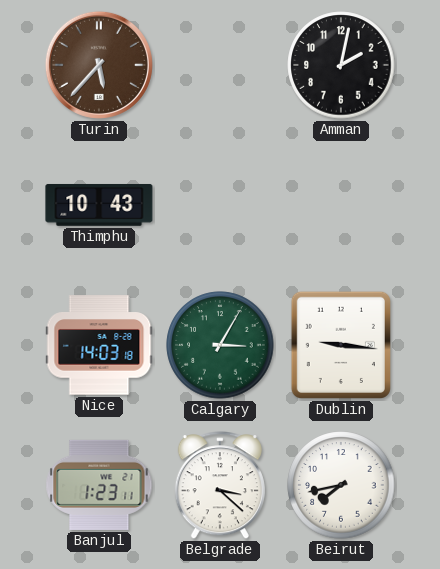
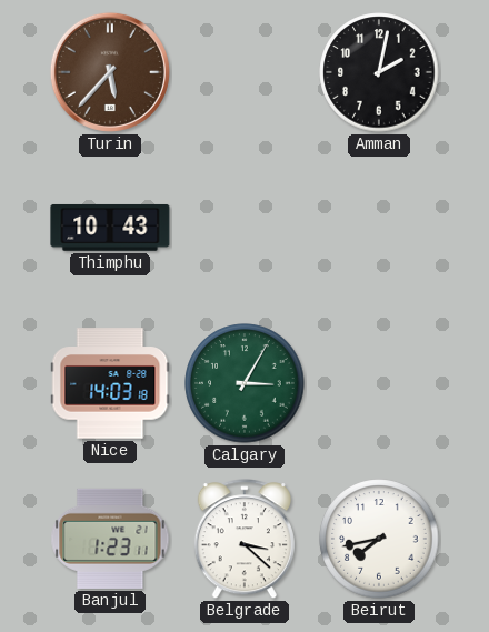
Dublin: 9:16 -> none (341, 345)
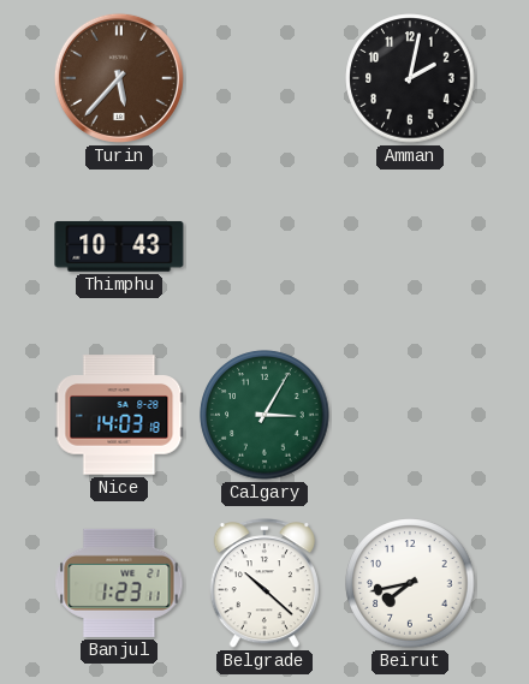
Belgrade: 3:22 -> 10:22 (264, 584)
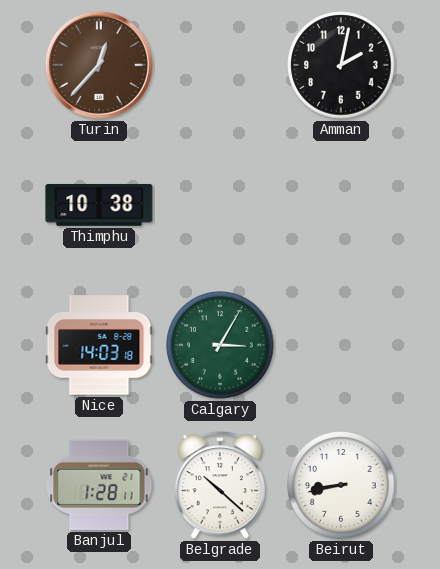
Turin: 5:37 -> 12:37 (99, 65)
Thimphu: 10:43 -> 10:38 (99, 205)
Banjul: 1:23 -> 1:28 (99, 485)
Beirut: 7:43 -> 8:43 (341, 485)
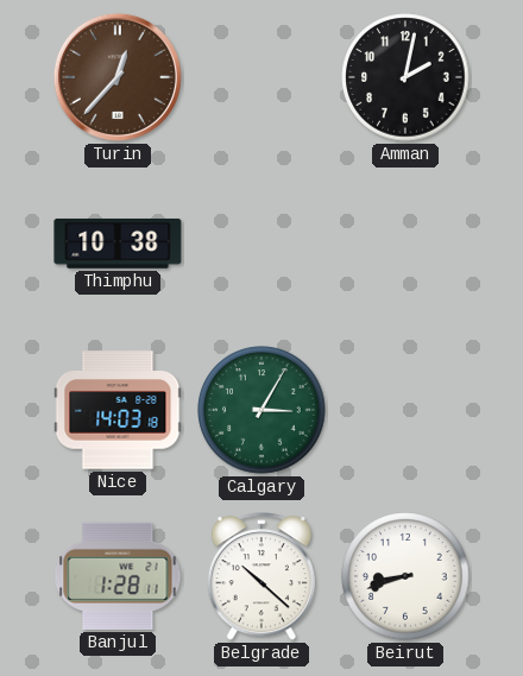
Beirut: 8:43 -> 8:42 (405, 576)
